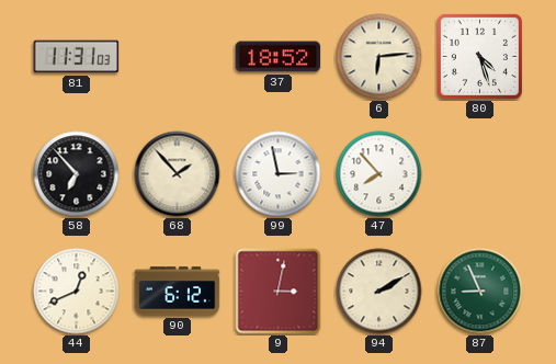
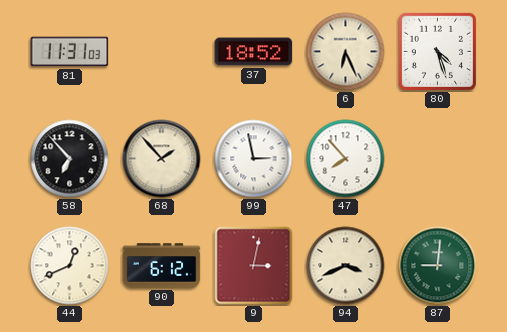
6: 6:14 -> 6:26 (346, 52)
94: 2:10 -> 3:41 (346, 266)
87: 8:56 -> 9:01 (438, 266)
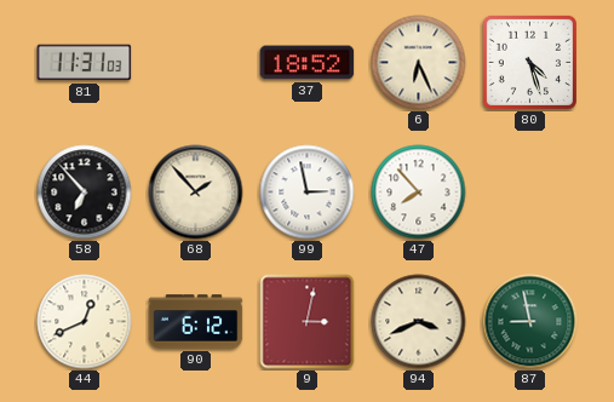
87: 9:01 -> 8:58 (530, 322)
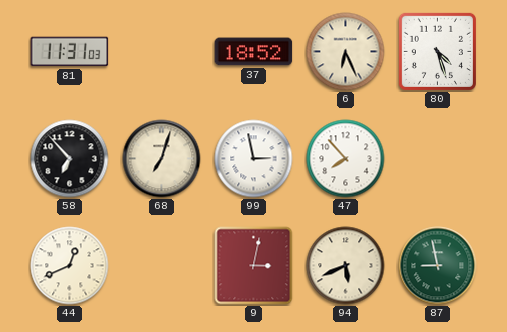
68: 1:53 -> 7:03 (162, 159)
90: 6:12 -> none (196, 322)
94: 3:41 -> 5:41 (346, 266)
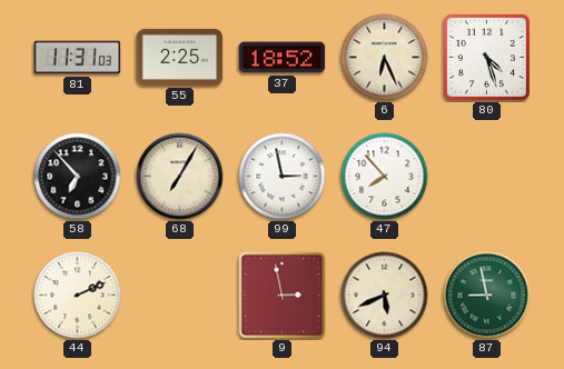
55: none -> 2:25 (180, 57)
68: 7:03 -> 7:05 (180, 177)
44: 12:41 -> 2:11 (78, 296)
9: 3:02 -> 2:58 (283, 296)
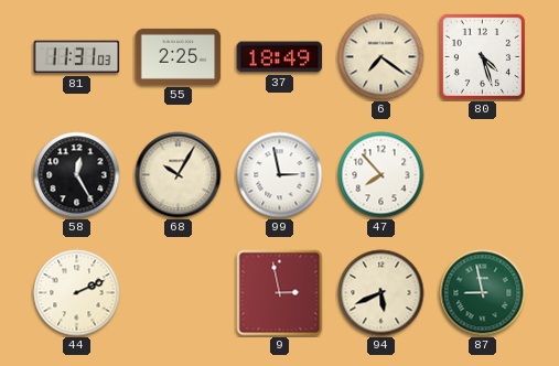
37: 18:52 -> 18:49 (280, 57)
6: 6:26 -> 7:21 (381, 57)
58: 6:53 -> 12:25 (77, 175)
68: 7:05 -> 10:05 (179, 175)
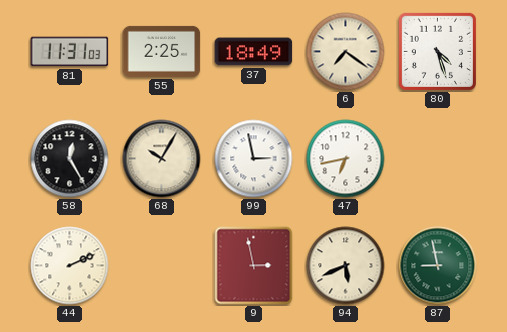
47: 7:53 -> 6:43 (346, 159)
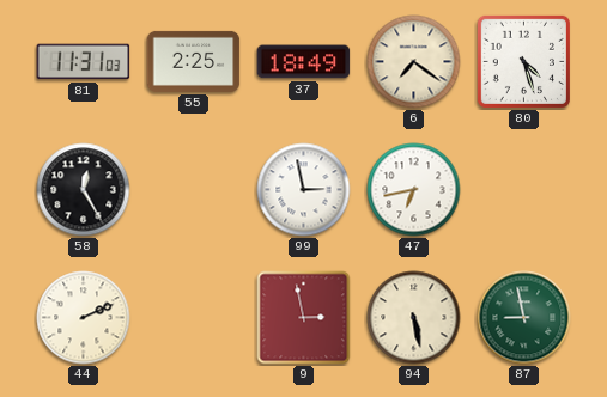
68: 10:05 -> none (162, 159)
94: 5:41 -> 5:28 (414, 318)
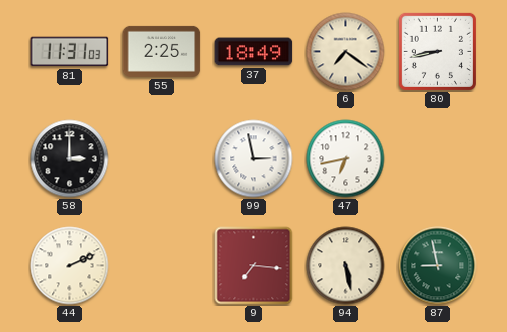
80: 4:27 -> 8:43 (437, 51)
58: 12:25 -> 3:00 (70, 159)
9: 2:58 -> 7:16 (254, 266)
